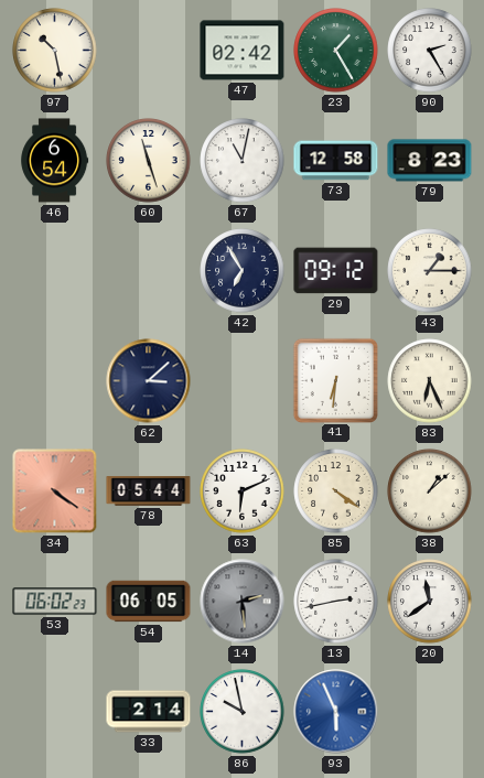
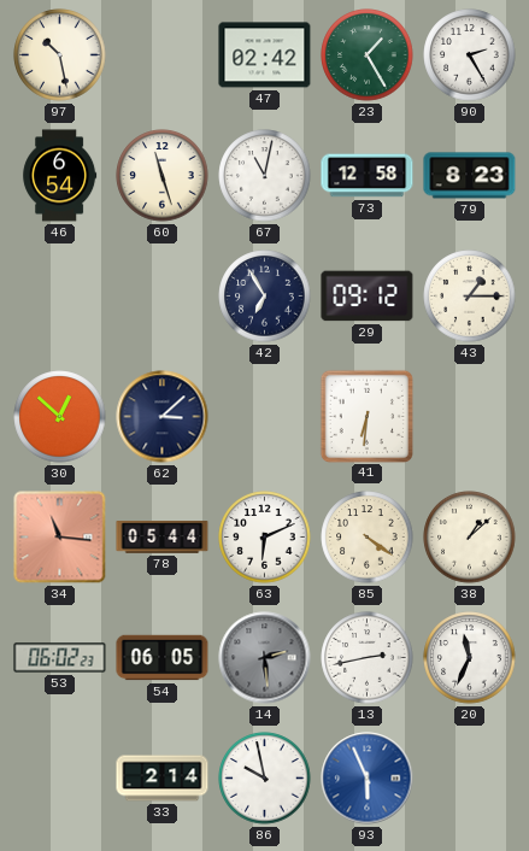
30: none -> 12:52 (60, 417)
83: 6:26 -> none (430, 381)
34: 4:21 -> 11:16 (60, 538)
20: 11:39 -> 11:34 (470, 658)
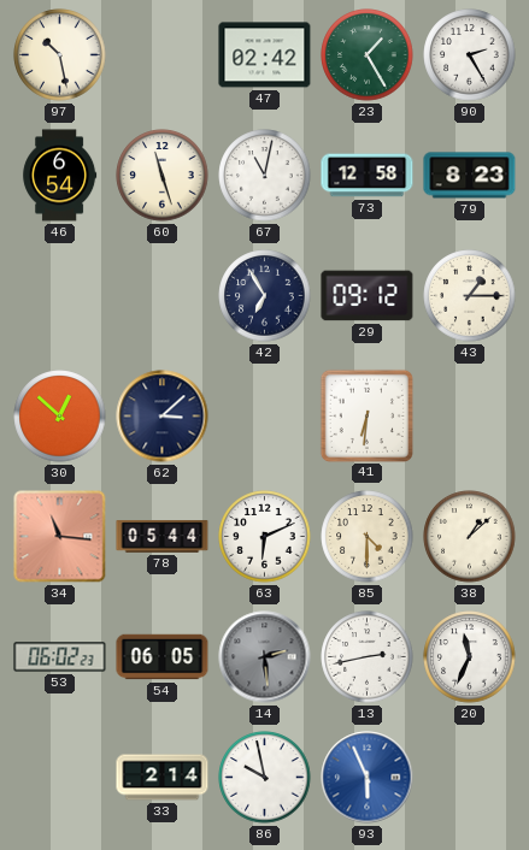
85: 4:21 -> 4:30 (368, 537)
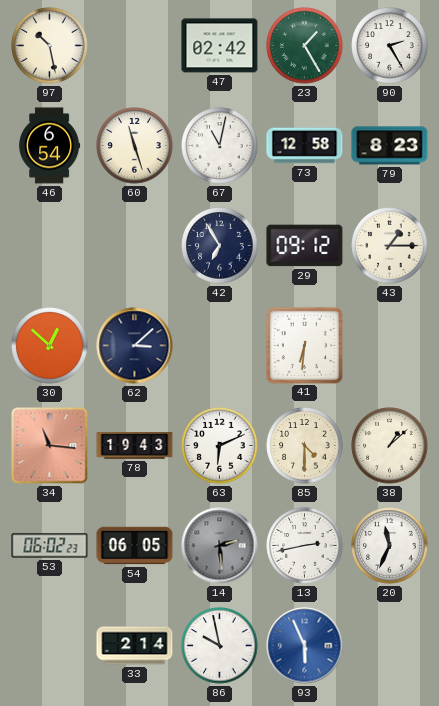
78: 05:44 -> 19:43 (135, 446)
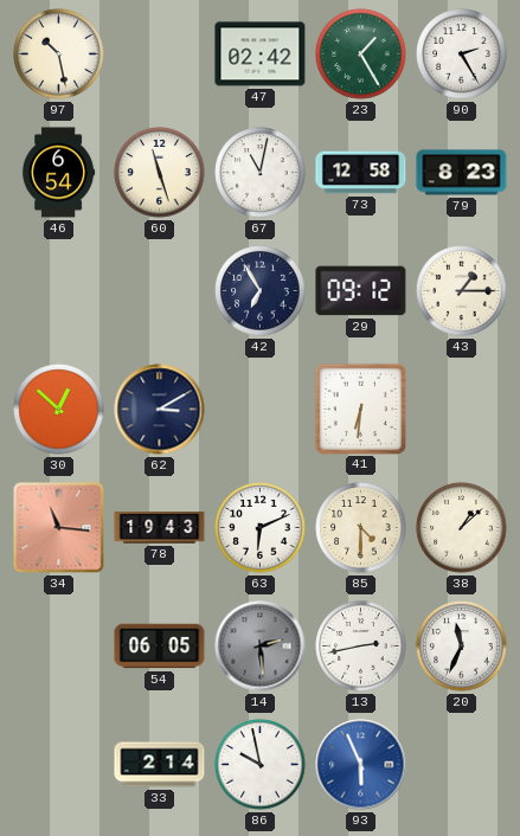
62: 3:08 -> 3:10 (160, 410)
53: 06:02 -> none (50, 546)
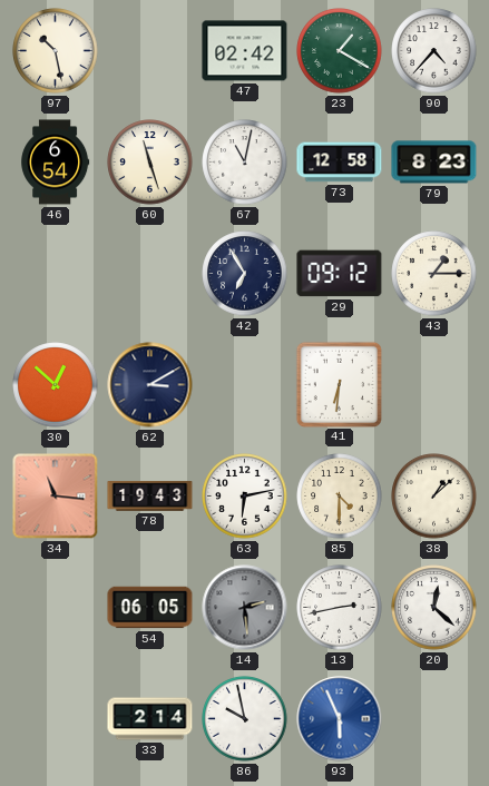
23: 1:25 -> 1:20 (340, 51)
90: 2:25 -> 4:37 (434, 51)
63: 6:11 -> 6:13 (245, 497)
20: 11:34 -> 12:22 (434, 608)
